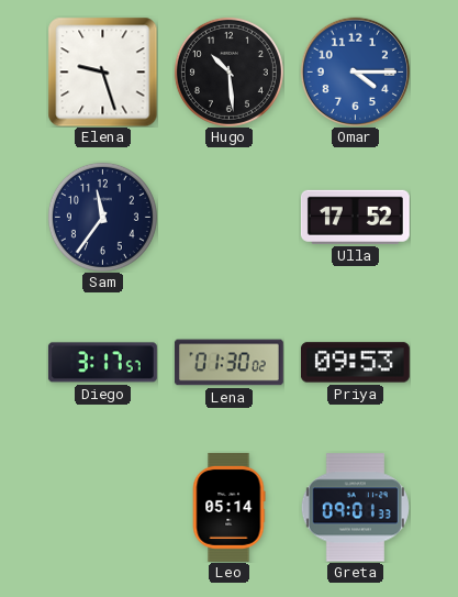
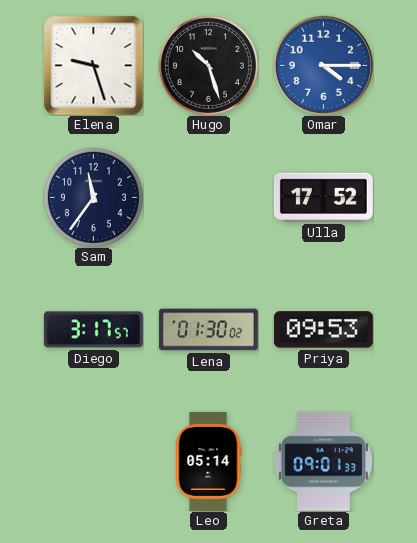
Hugo: 10:29 -> 10:27 (208, 65)
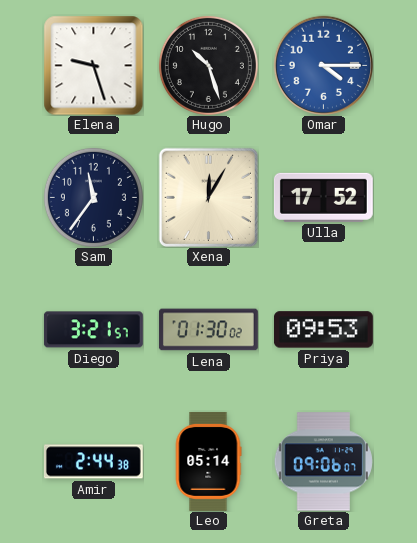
Xena: none -> 12:05 (208, 197)
Diego: 3:17 -> 3:21 (93, 330)
Amir: none -> 2:44 (93, 462)
Greta: 09:01 -> 09:06 (323, 462)
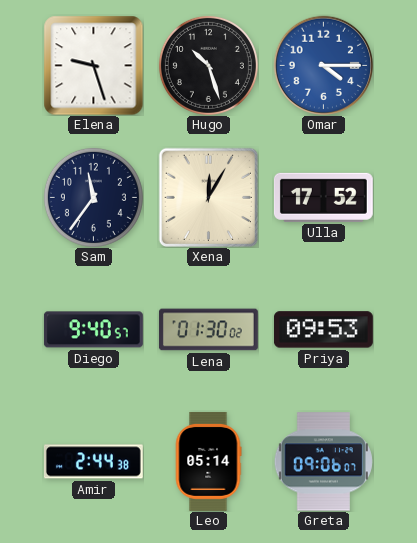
Diego: 3:21 -> 9:40 (93, 330)
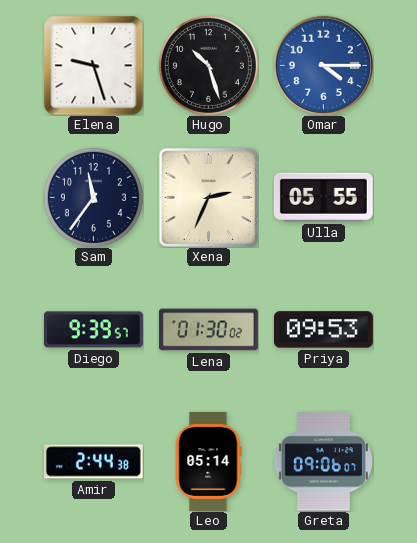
Xena: 12:05 -> 2:34 (208, 197)
Ulla: 17:52 -> 05:55 (323, 197)
Diego: 9:40 -> 9:39 (93, 330)
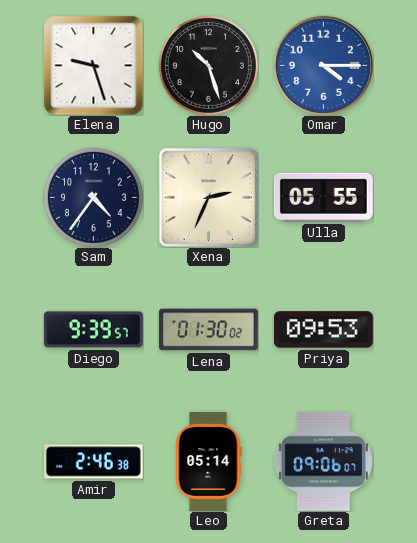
Sam: 11:36 -> 4:36 (93, 197)
Amir: 2:44 -> 2:46 (93, 462)
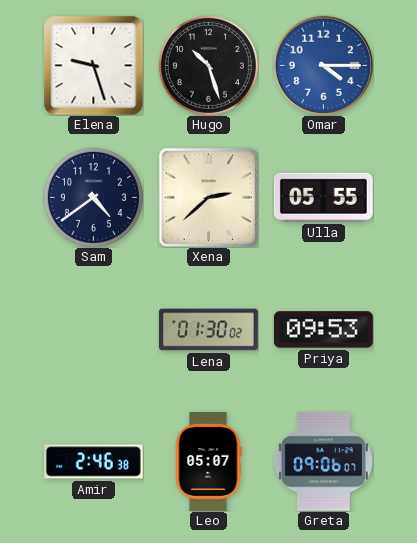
Sam: 4:36 -> 4:39 (93, 197)
Xena: 2:34 -> 2:38 (208, 197)
Diego: 9:39 -> none (93, 330)
Leo: 05:14 -> 05:07 (208, 461)
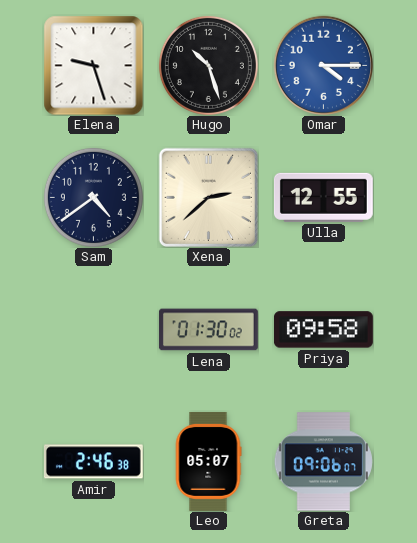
Ulla: 05:55 -> 12:55 (323, 197)
Priya: 09:53 -> 09:58 (323, 330)
